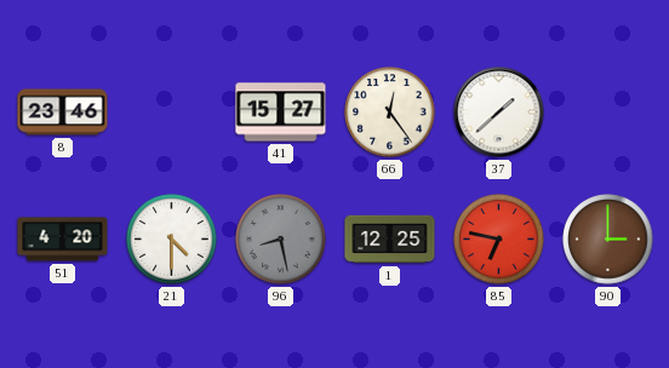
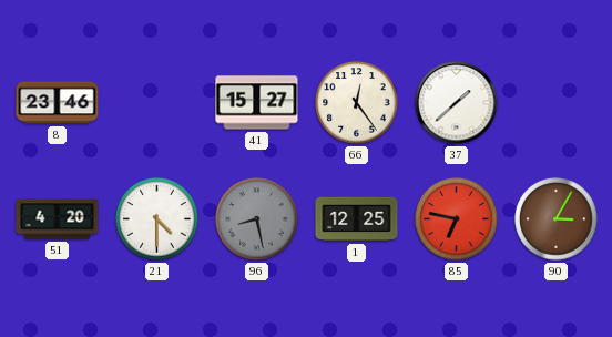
90: 3:00 -> 3:05 (557, 219)
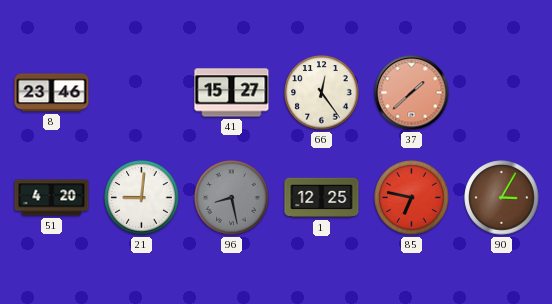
37 dial: white -> salmon (412, 93)
21: 4:30 -> 9:01 (142, 198)
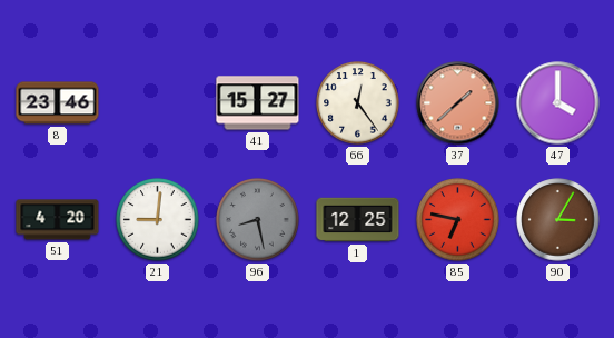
47: none -> 4:00 (558, 103)
